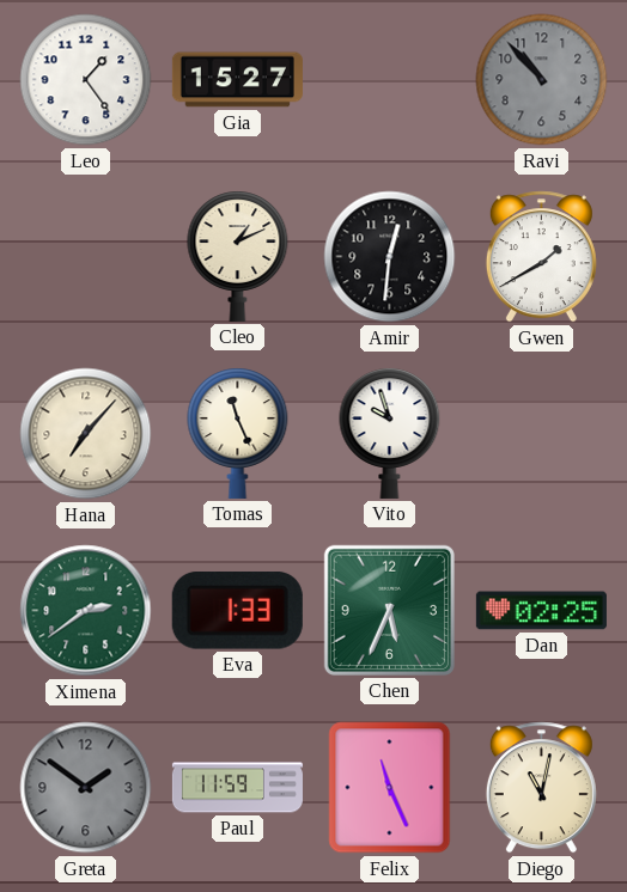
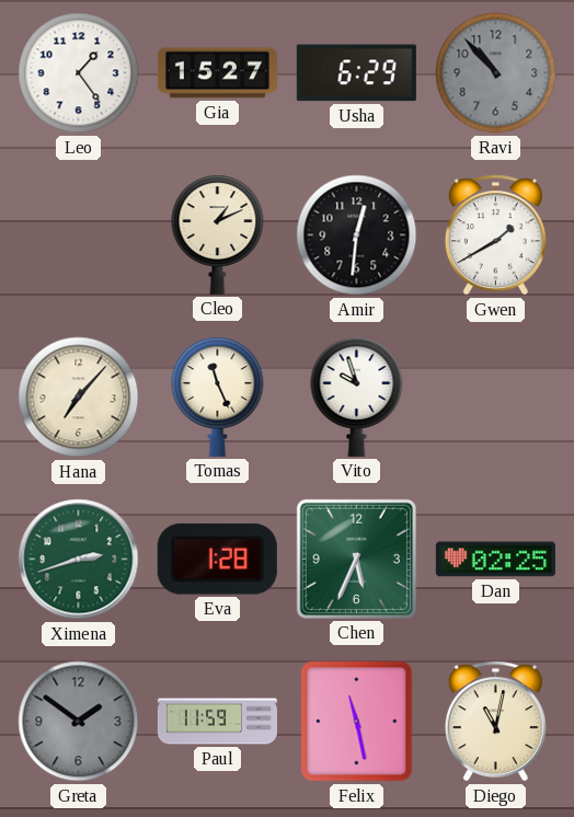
Usha: none -> 6:29 (356, 73)
Ximena: 2:39 -> 2:42 (79, 560)
Eva: 1:33 -> 1:28 (217, 559)
Felix: 11:26 -> 11:28 (357, 722)
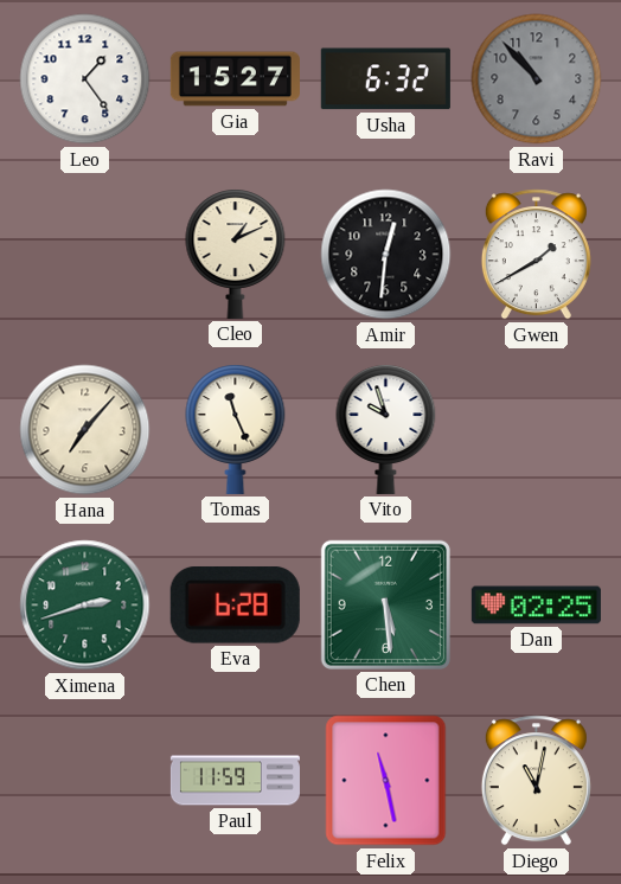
Usha: 6:29 -> 6:32 (385, 79)
Eva: 1:28 -> 6:28 (235, 604)
Chen: 5:34 -> 5:29 (385, 604)
Greta: 1:51 -> none (79, 722)
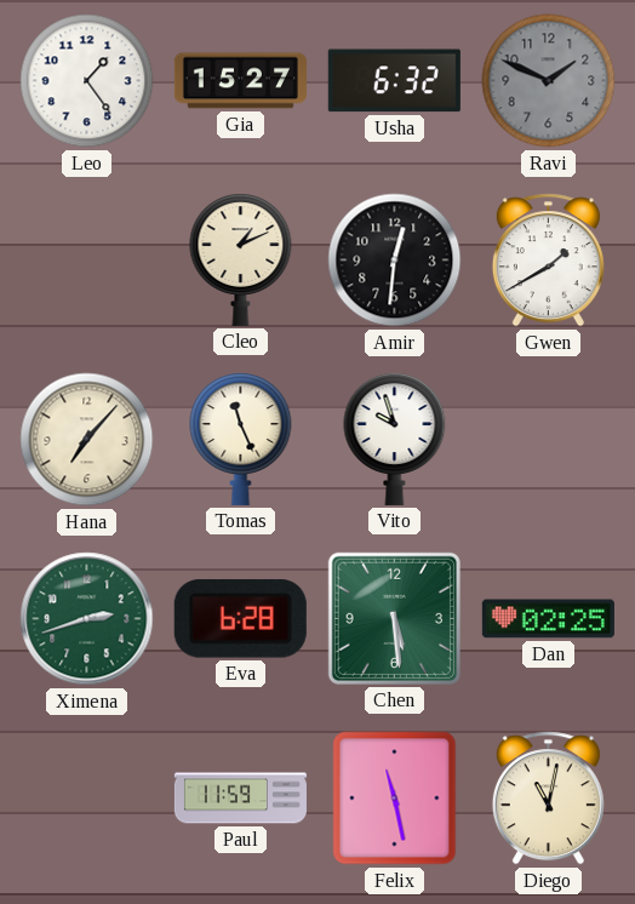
Ravi: 10:53 -> 1:49 (549, 81)
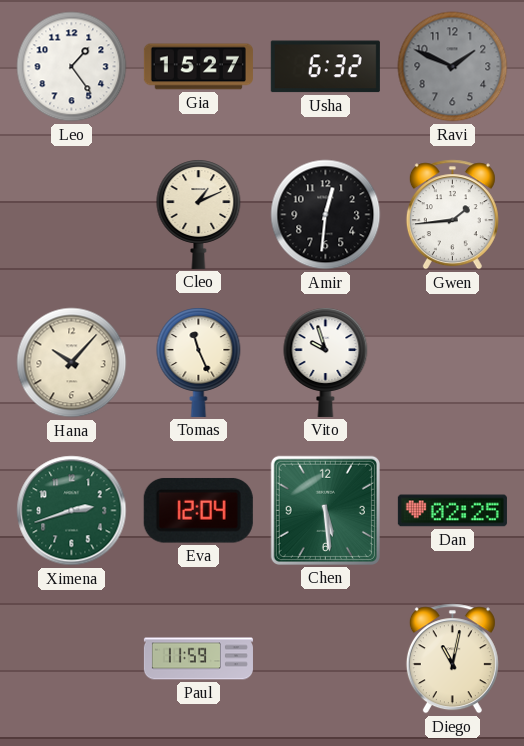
Gwen: 1:40 -> 1:44 (452, 215)
Hana: 7:07 -> 10:07 (72, 363)
Eva: 6:28 -> 12:04 (198, 510)
Felix: 11:28 -> none (395, 799)
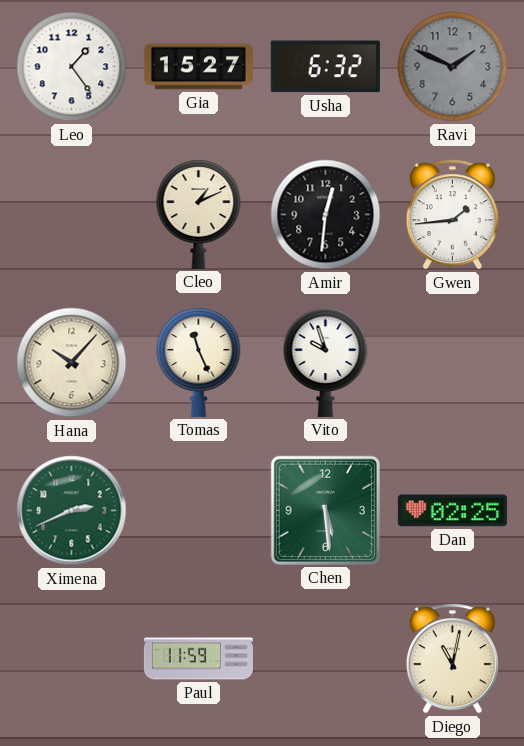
Ximena: 2:42 -> 2:41 (72, 511)
Eva: 12:04 -> none (198, 510)
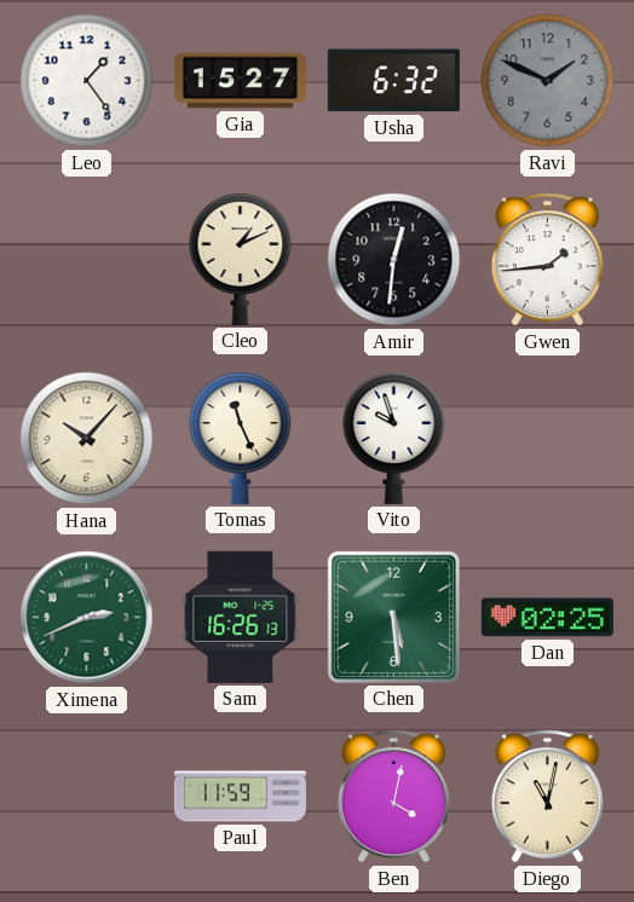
Sam: none -> 16:26 (241, 617)
Ben: none -> 4:02 (393, 797)
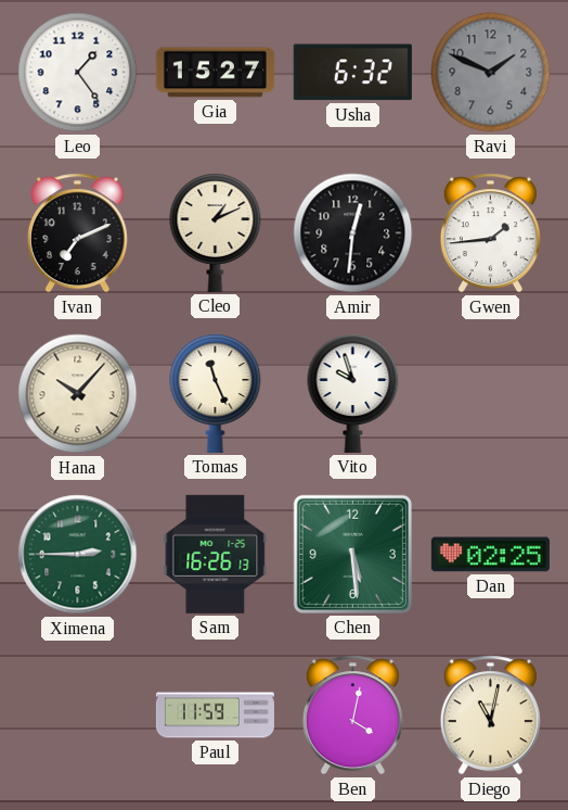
Ivan: none -> 7:11 (77, 233)
Ximena: 2:41 -> 2:45 (78, 555)
